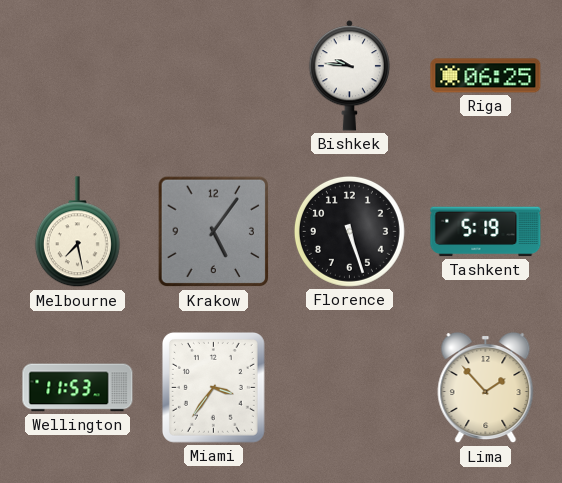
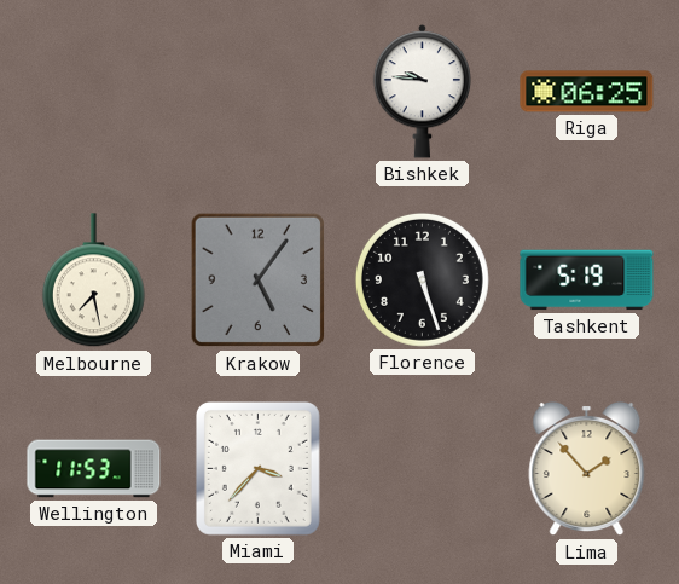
Miami: 3:36 -> 3:37 (257, 468)
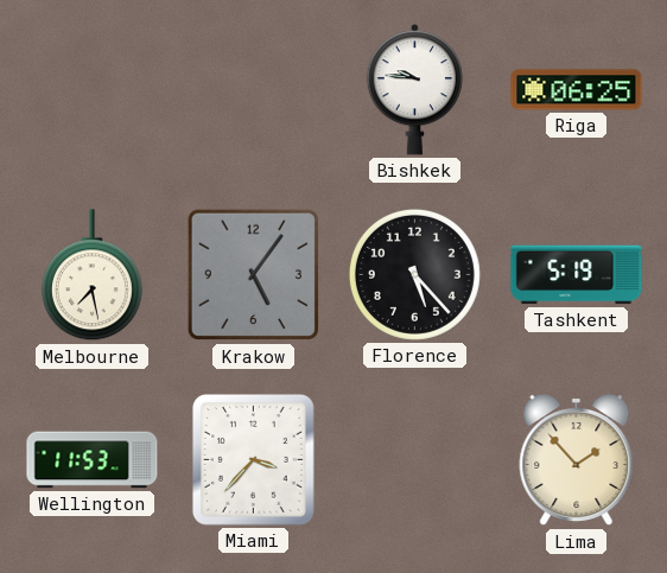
Florence: 5:27 -> 5:23 (414, 274)
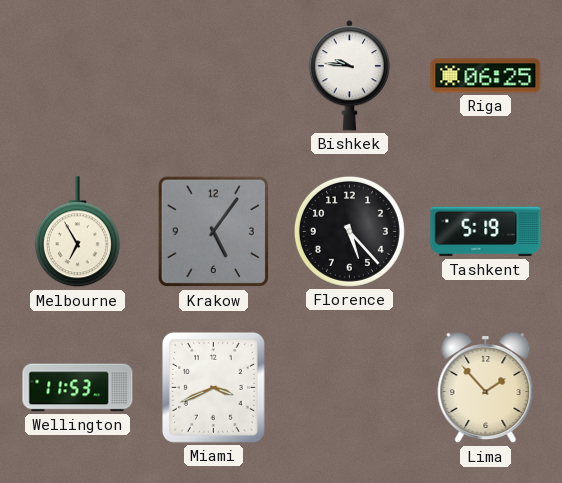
Melbourne: 7:28 -> 6:55 (77, 232)
Miami: 3:37 -> 3:41 (213, 387)
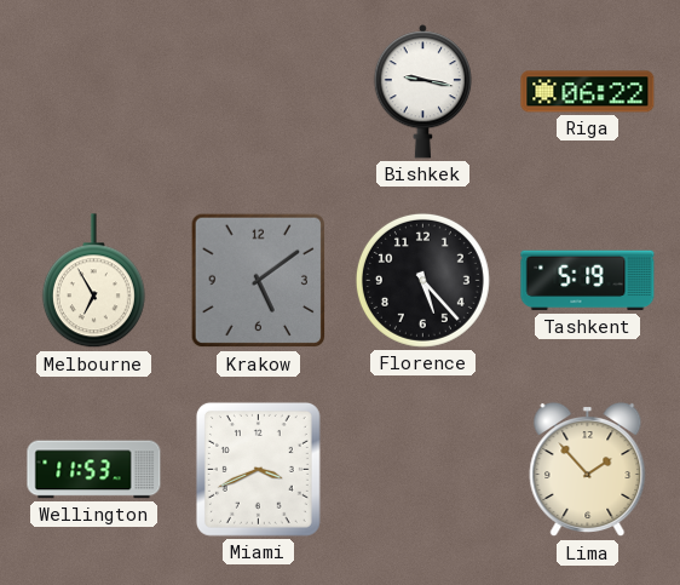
Bishkek: 9:46 -> 9:17 (422, 92)
Riga: 06:25 -> 06:22 (588, 92)
Krakow: 5:06 -> 5:09 (259, 281)
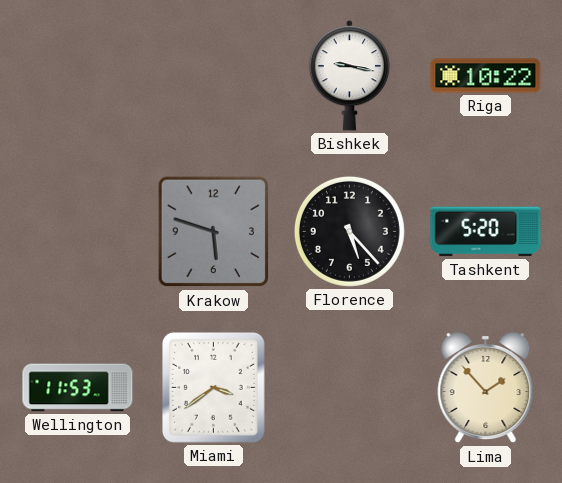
Riga: 06:22 -> 10:22 (486, 76)
Melbourne: 6:55 -> none (93, 281)
Krakow: 5:09 -> 5:48 (214, 232)
Tashkent: 5:19 -> 5:20 (486, 232)
Miami: 3:41 -> 3:39 (213, 387)
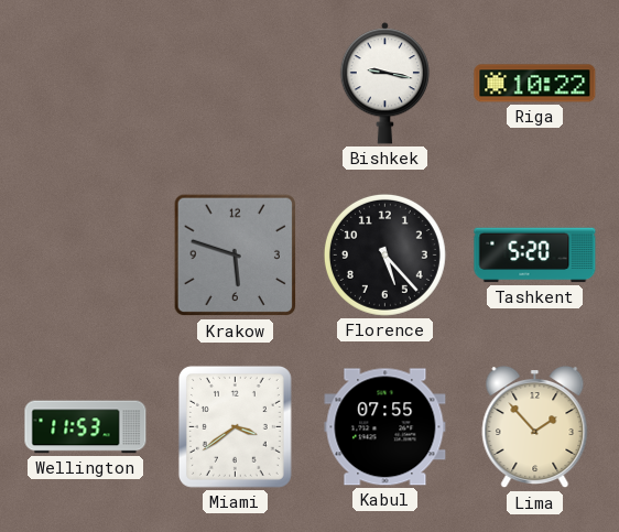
Kabul: none -> 07:55 (385, 427)
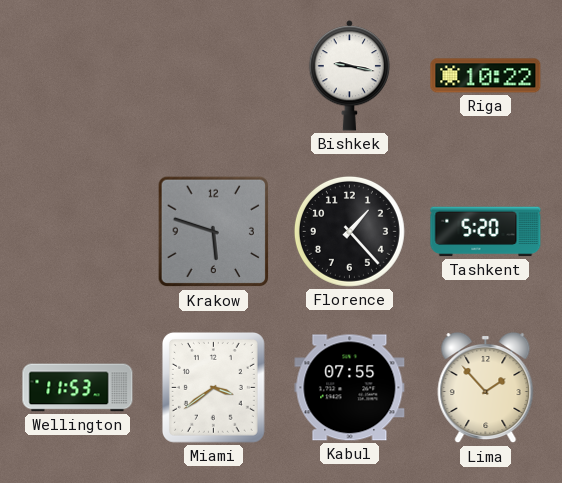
Florence: 5:23 -> 1:23 (349, 231)
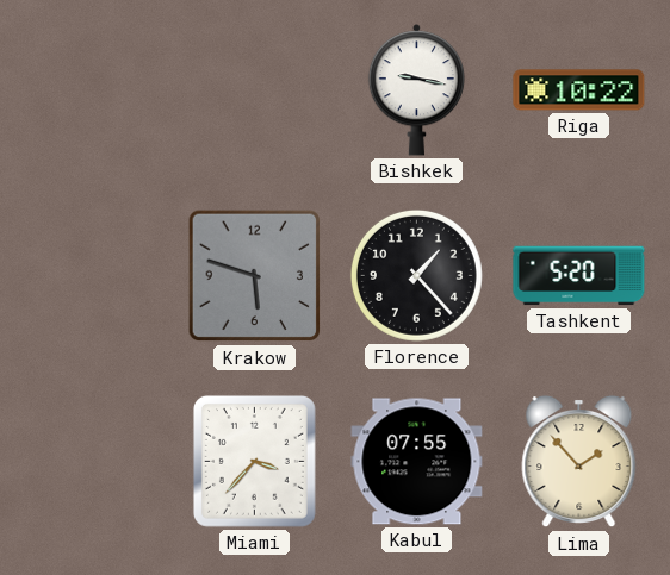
Wellington: 11:53 -> none (78, 388)
Miami: 3:39 -> 3:37 (254, 461)
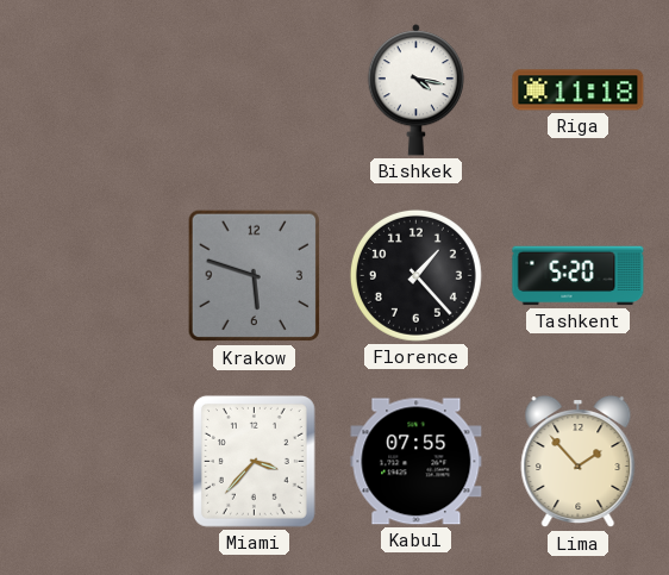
Bishkek: 9:17 -> 4:17 (415, 90)
Riga: 10:22 -> 11:18 (579, 90)
